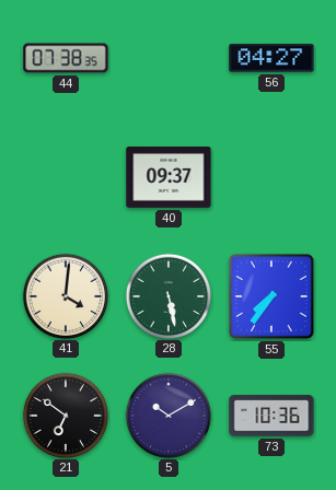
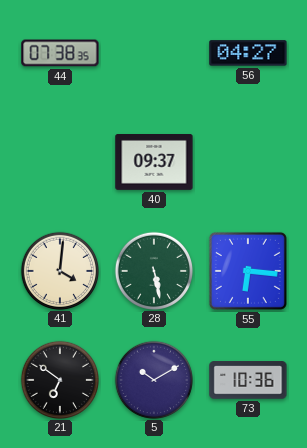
55: 7:36 -> 6:16 (248, 271)
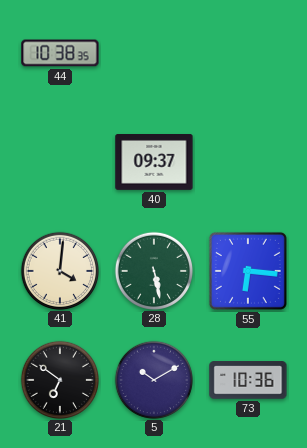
44: 07:38 -> 10:38 (60, 53)
56: 04:27 -> none (248, 53)
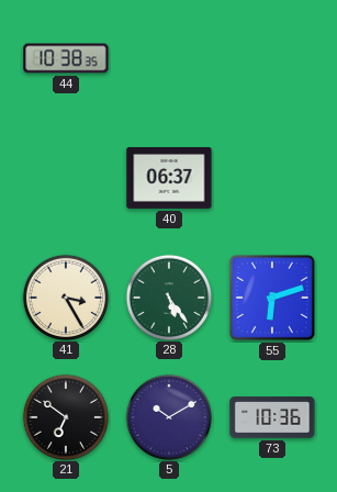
40: 09:37 -> 06:37 (169, 179)
41: 4:01 -> 3:25 (65, 297)
28: 5:28 -> 5:24 (168, 297)
55: 6:16 -> 6:12 (272, 298)
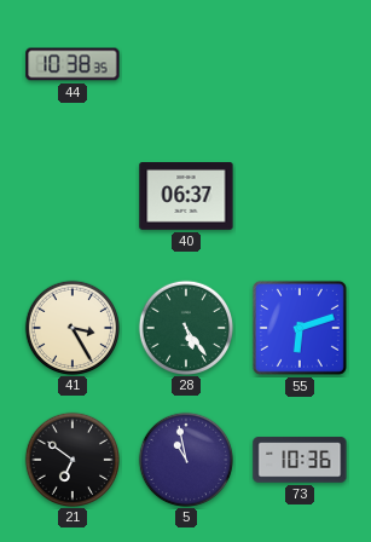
5: 10:10 -> 10:58 (185, 459)
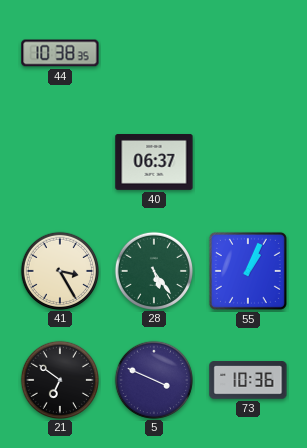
55: 6:12 -> 1:04 (248, 271)
5: 10:58 -> 3:49 (153, 379)
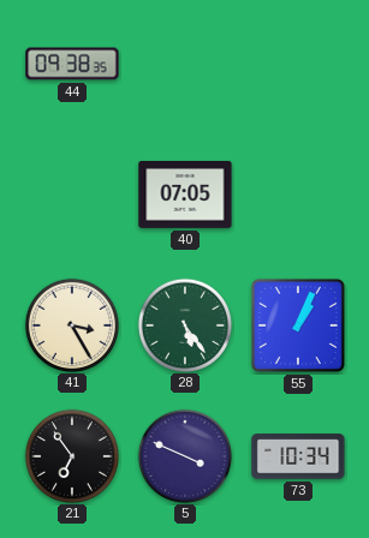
44: 10:38 -> 09:38 (72, 64)
40: 06:37 -> 07:05 (185, 196)
21: 6:51 -> 6:54 (71, 455)
73: 10:36 -> 10:34 (298, 456)
